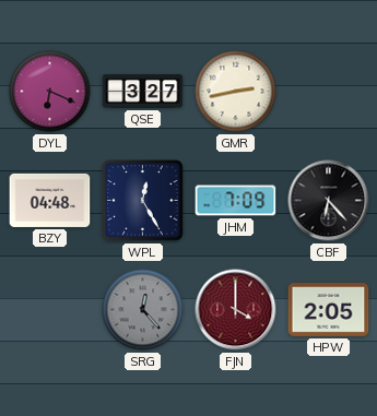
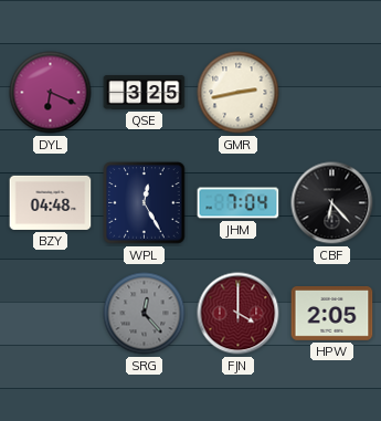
QSE: 3:27 -> 3:25 (145, 93)
JHM: 7:09 -> 7:04 (239, 203)
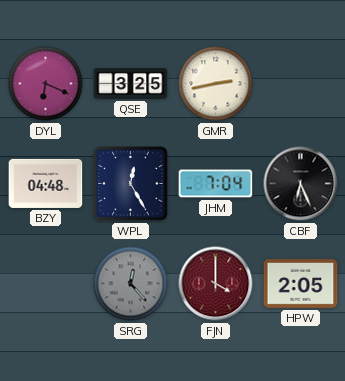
CBF: 6:23 -> 6:26 (301, 184)
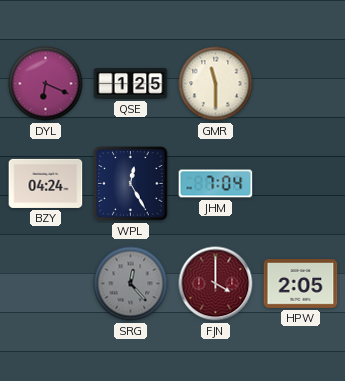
QSE: 3:25 -> 1:25 (131, 84)
GMR: 2:43 -> 11:30 (216, 84)
BZY: 04:48 -> 04:24 (46, 183)
CBF: 6:26 -> none (301, 184)
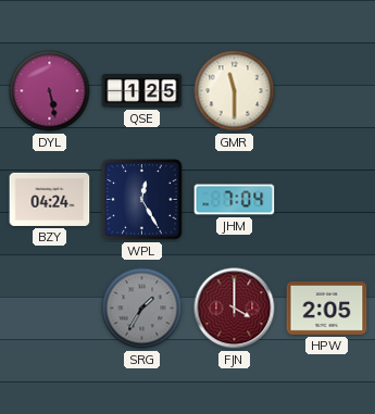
DYL: 6:19 -> 5:28 (50, 91)
SRG: 12:23 -> 1:35 (142, 309)
